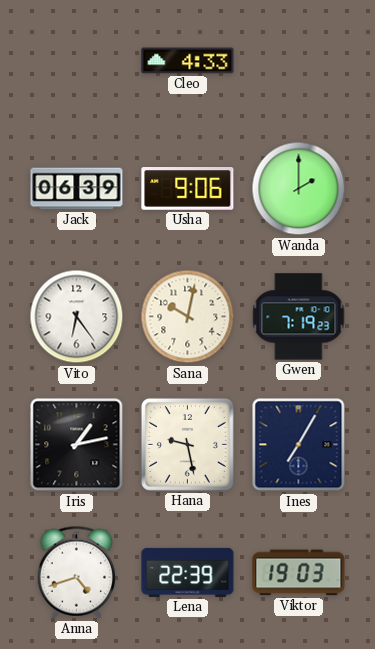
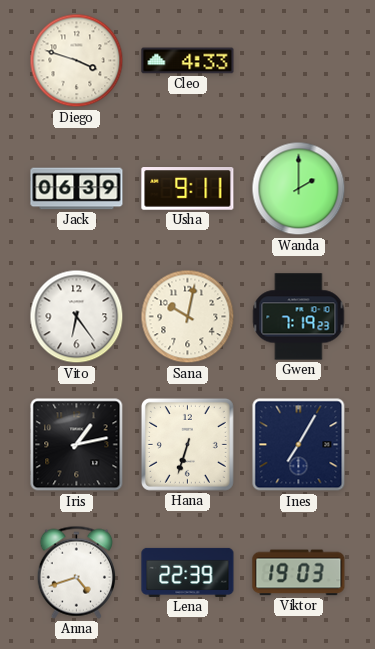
Diego: none -> 3:48 (77, 61)
Usha: 9:06 -> 9:11 (188, 189)
Hana: 9:28 -> 6:33 (187, 444)
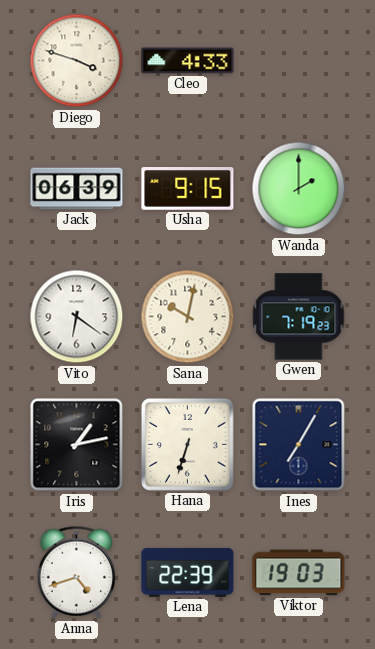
Usha: 9:11 -> 9:15 (188, 189)
Vito: 6:24 -> 6:21 (77, 317)
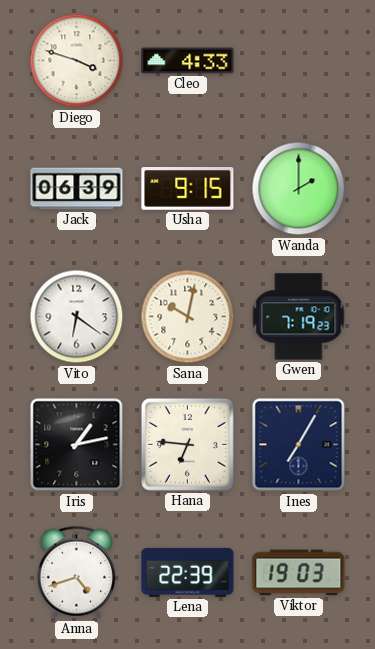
Hana: 6:33 -> 6:46 (187, 444)
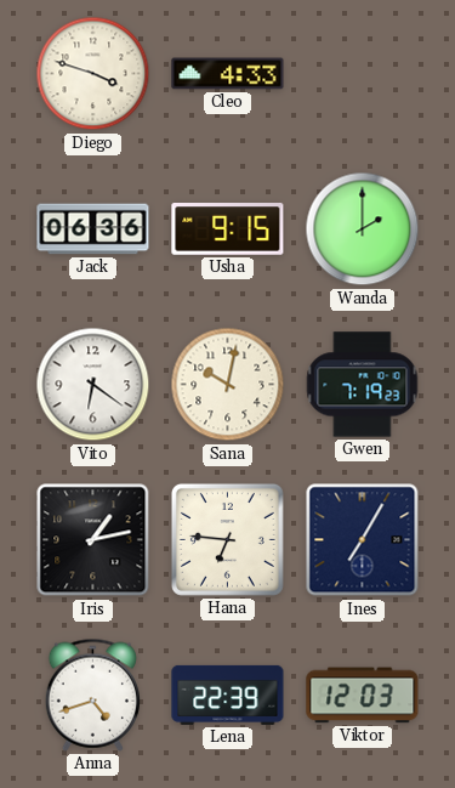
Jack: 06:39 -> 06:36 (93, 229)
Viktor: 19:03 -> 12:03 (363, 696)
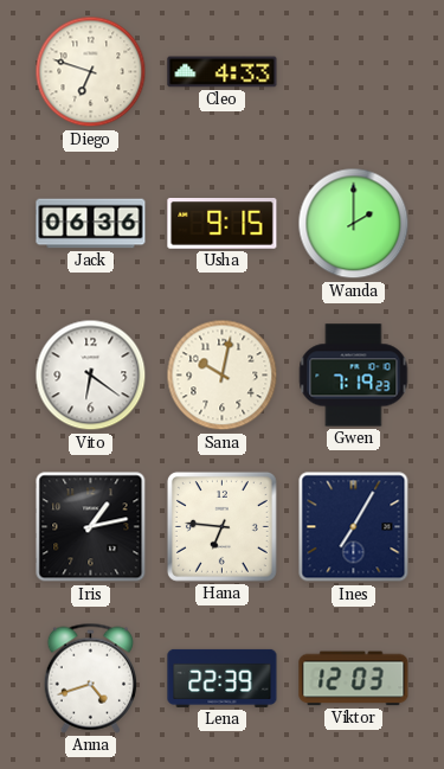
Diego: 3:48 -> 6:48 (91, 72)
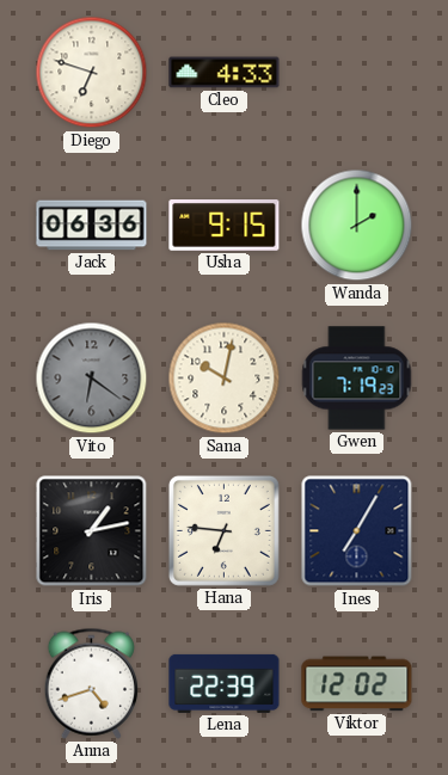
Vito dial: white -> grey (92, 379)
Viktor: 12:03 -> 12:02 (357, 684)
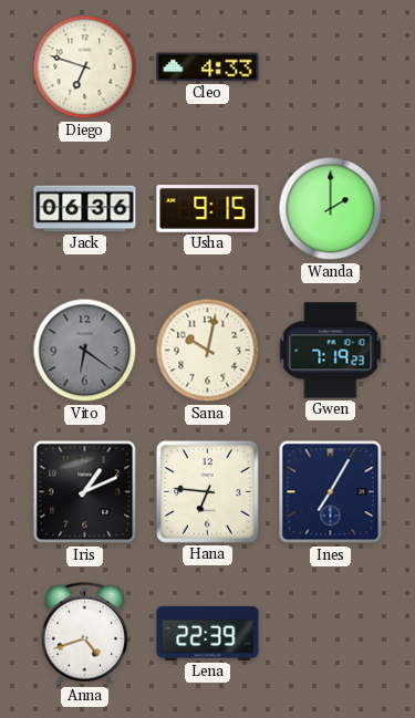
Iris: 1:13 -> 1:11 (85, 492)
Viktor: 12:02 -> none (357, 684)
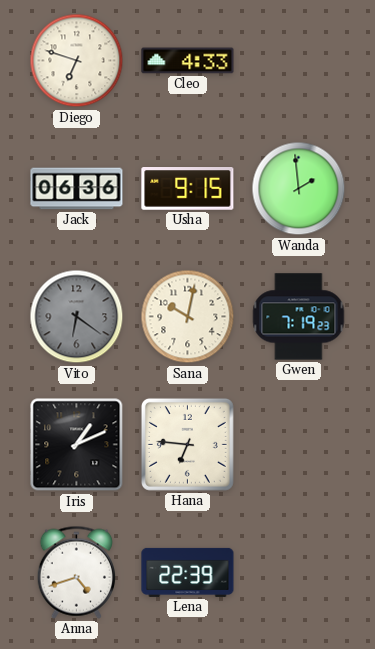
Wanda: 2:00 -> 1:59 (299, 189)
Ines: 7:05 -> none (331, 492)
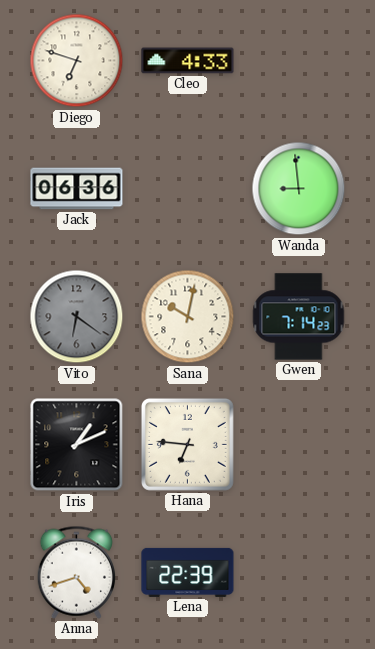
Usha: 9:15 -> none (188, 189)
Wanda: 1:59 -> 8:59 (299, 189)
Gwen: 7:19 -> 7:14 (299, 317)
